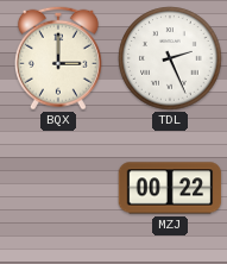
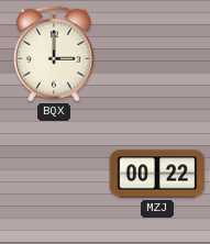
TDL: 2:26 -> none (170, 58)
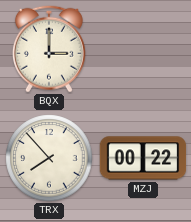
TRX: none -> 7:53 (49, 158)
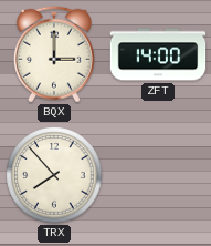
ZFT: none -> 14:00 (158, 54)
MZJ: 00:22 -> none (143, 158)
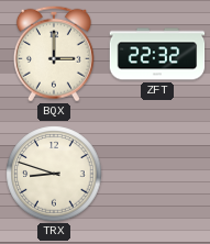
ZFT: 14:00 -> 22:32 (157, 54)
TRX: 7:53 -> 8:48 (54, 174)
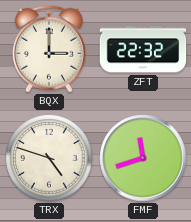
TRX: 8:48 -> 4:48 (49, 158)
FMF: none -> 11:42 (143, 158)
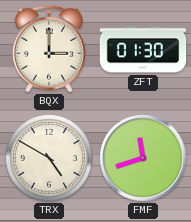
ZFT: 22:32 -> 01:30 (143, 49)
TRX: 4:48 -> 4:50 (49, 158)
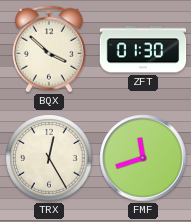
BQX: 3:00 -> 3:52 (49, 49)
TRX: 4:50 -> 12:25 (49, 158)
